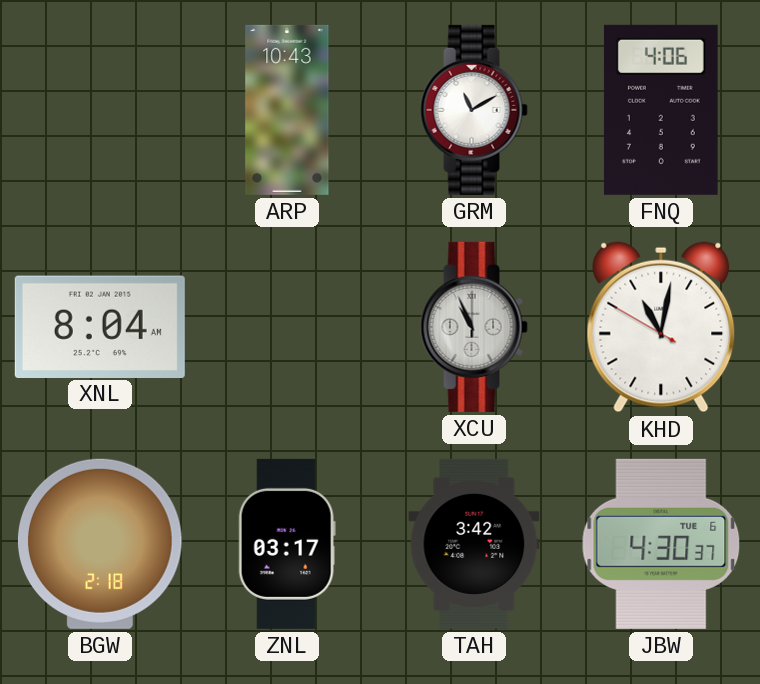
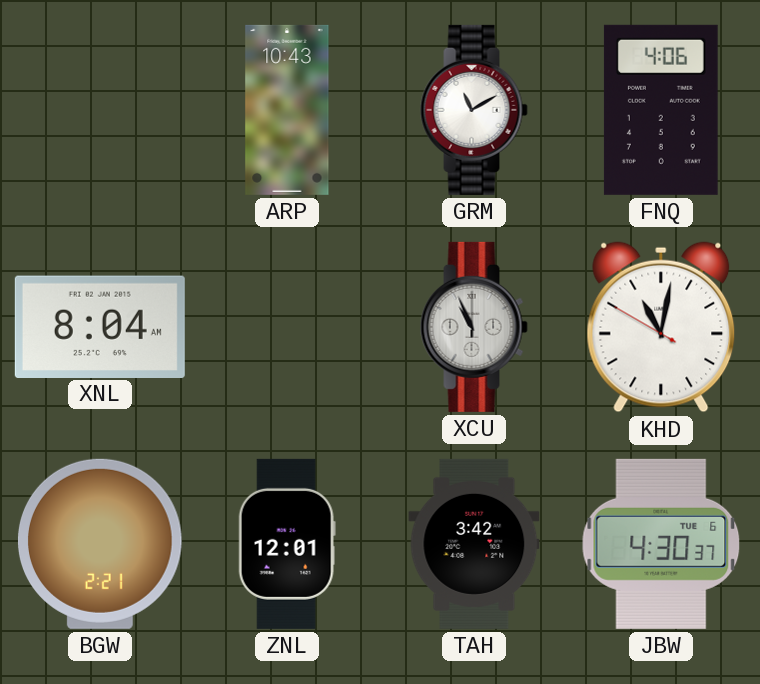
BGW: 2:18 -> 2:21 (100, 544)
ZNL: 03:17 -> 12:01 (287, 544)
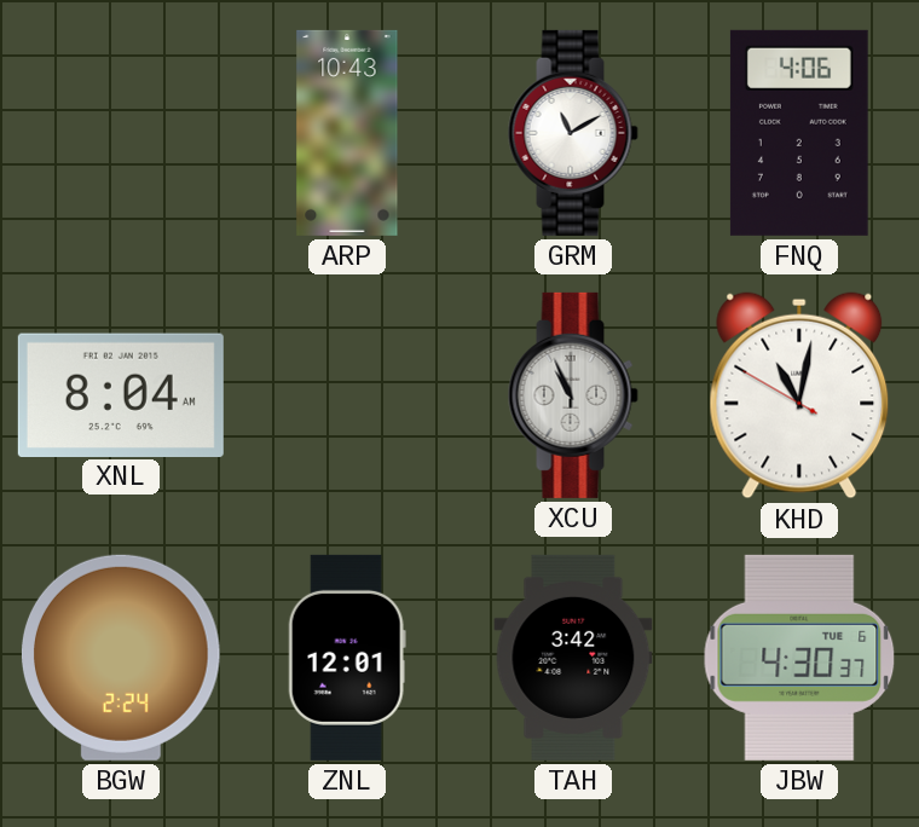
BGW: 2:21 -> 2:24 (121, 658)
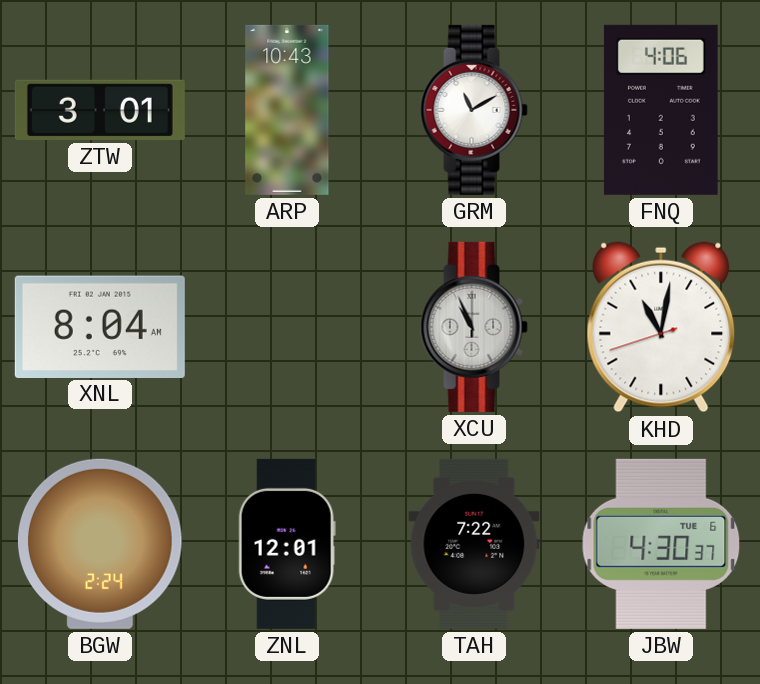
ZTW: none -> 3:01 (100, 110)
KHD: 11:01:50 -> 11:01:42 (661, 327)
TAH: 3:42 -> 7:22 (474, 544)
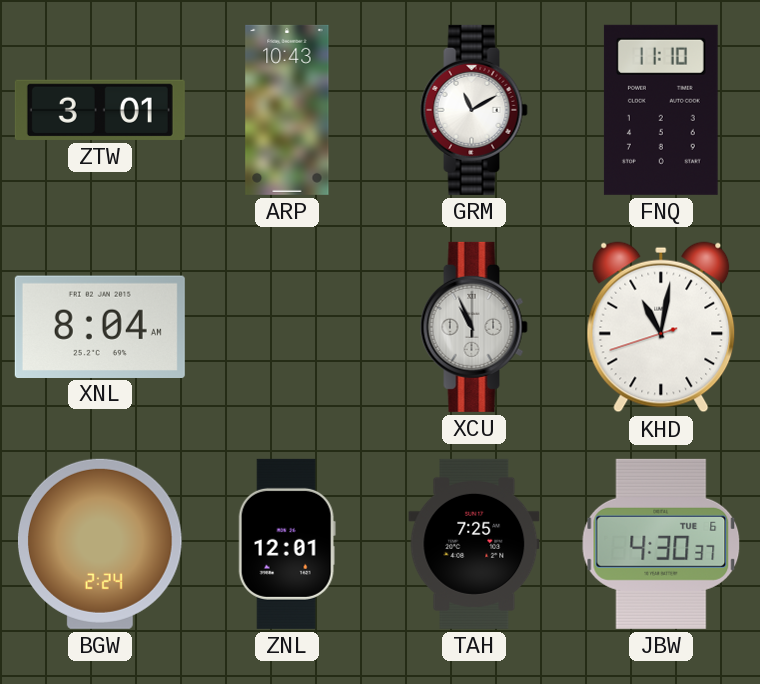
FNQ: 4:06 -> 11:10 (661, 110)
TAH: 7:22 -> 7:25 (474, 544)
